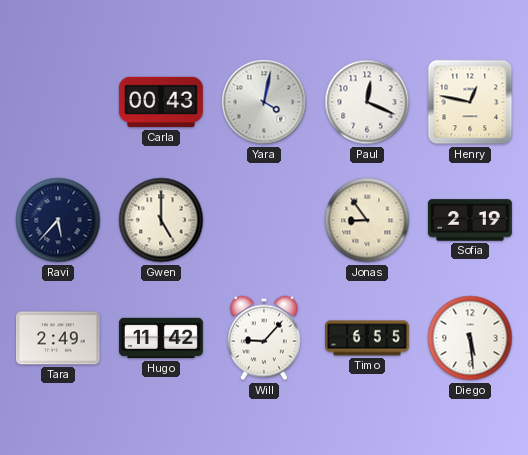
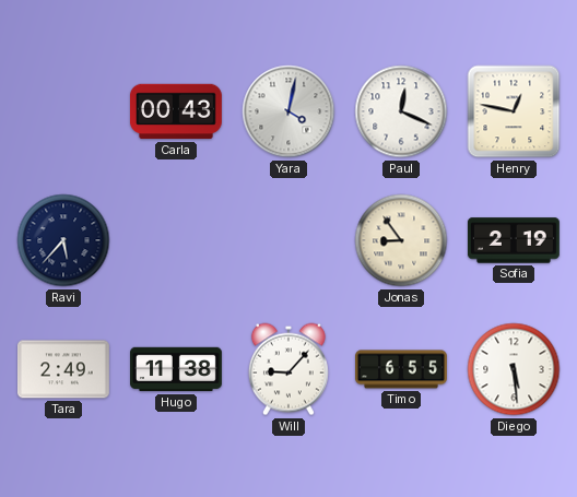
Gwen: 5:00 -> none (161, 220)
Hugo: 11:42 -> 11:38 (177, 369)
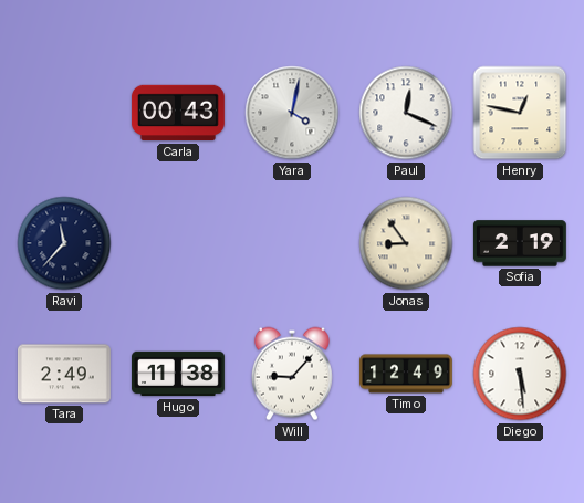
Ravi: 5:37 -> 11:37 (64, 243)
Timo: 6:55 -> 12:49 (407, 374)
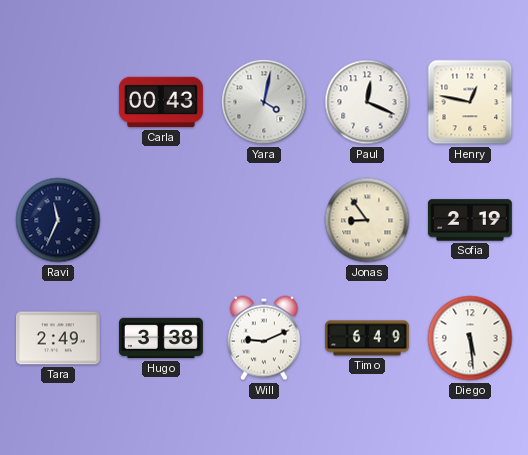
Ravi: 11:37 -> 11:34 (58, 220)
Hugo: 11:38 -> 3:38 (162, 338)
Will: 9:07 -> 9:11 (264, 338)
Timo: 12:49 -> 6:49 (368, 338)
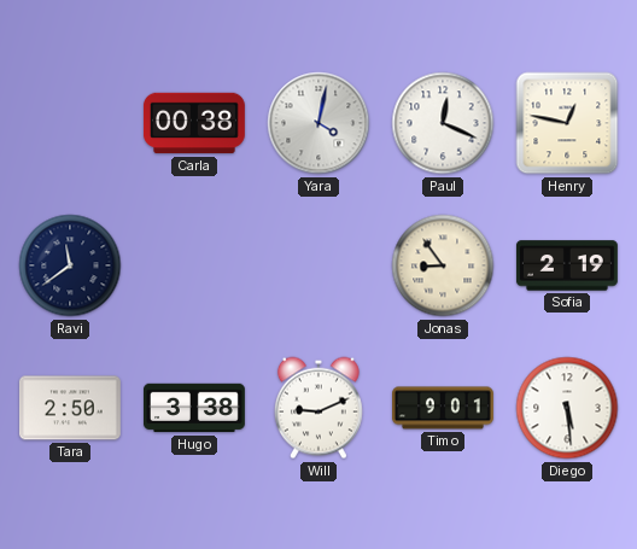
Carla: 00:43 -> 00:38 (194, 123)
Ravi: 11:34 -> 11:39 (70, 265)
Tara: 2:49 -> 2:50 (70, 408)
Timo: 6:49 -> 9:01 (444, 408)
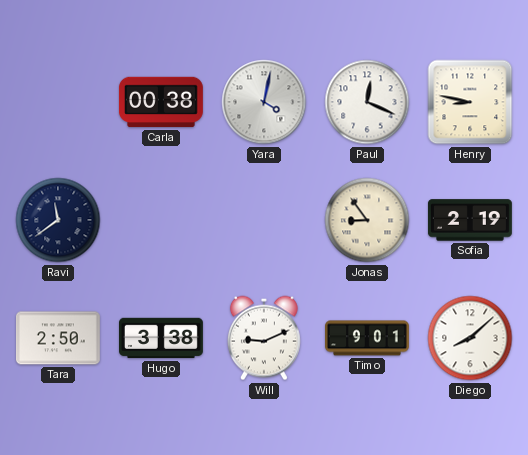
Henry: 12:47 -> 8:47 (470, 102)
Diego: 5:29 -> 8:08 (470, 338)
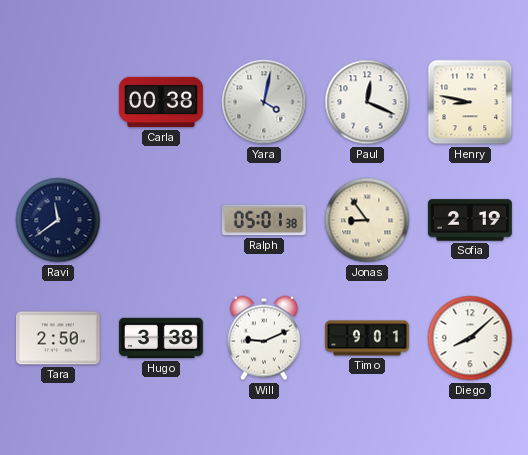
Ralph: none -> 05:01 (264, 220)
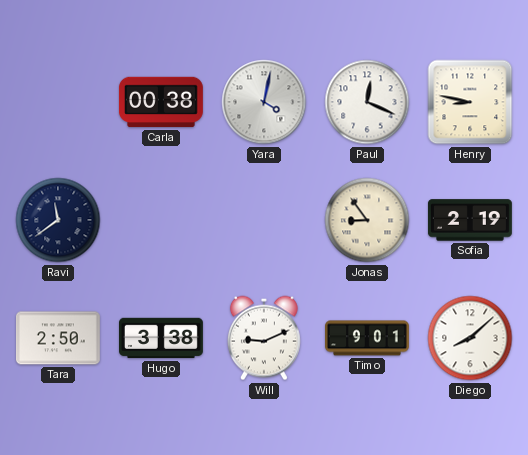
Ralph: 05:01 -> none (264, 220)
